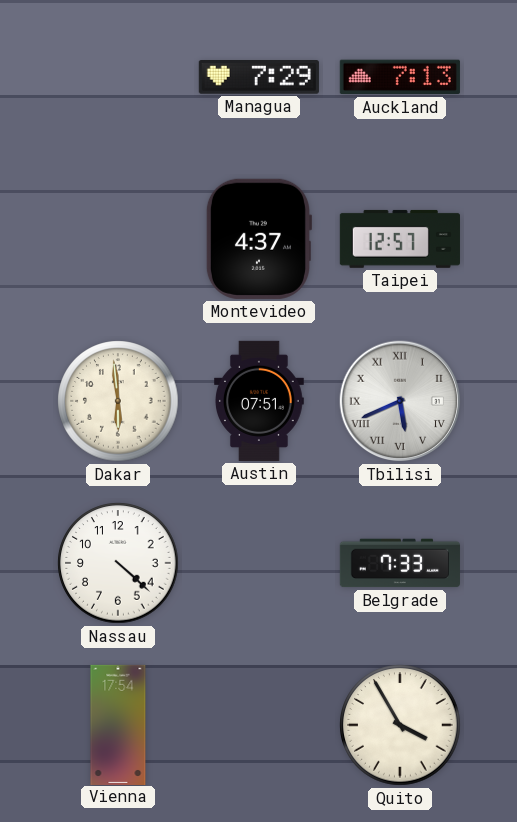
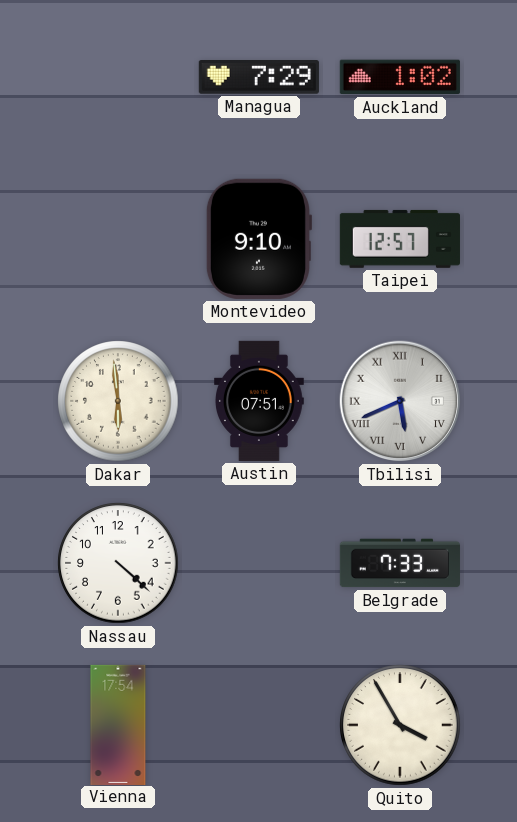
Auckland: 7:13 -> 1:02 (400, 77)
Montevideo: 4:37 -> 9:10 (258, 239)
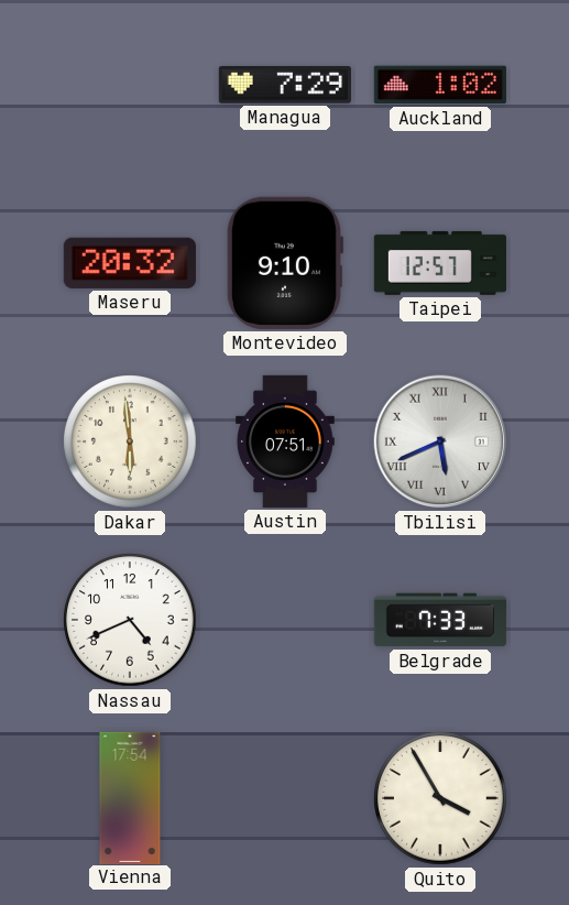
Maseru: none -> 20:32 (130, 263)
Nassau: 4:22 -> 4:41 (130, 620)
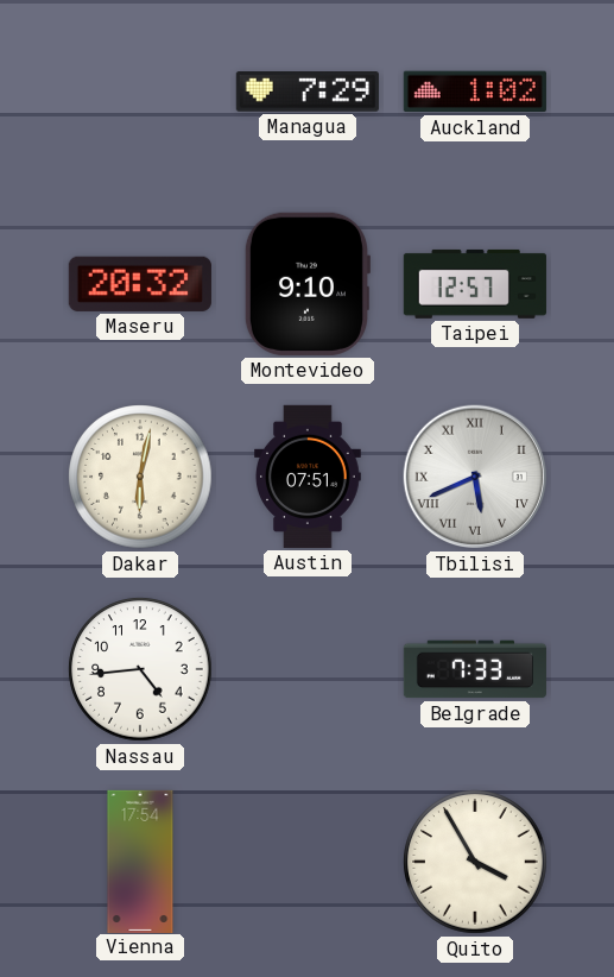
Dakar: 5:59 -> 6:02 (140, 477)
Nassau: 4:41 -> 4:44 (140, 669)
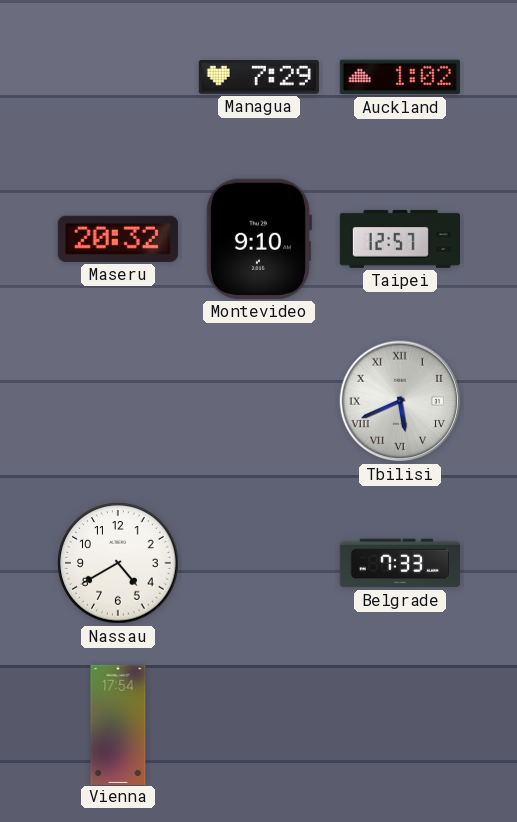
Dakar: 6:02 -> none (140, 477)
Austin: 07:51 -> none (309, 477)
Nassau: 4:44 -> 4:40 (118, 563)
Quito: 3:55 -> none (475, 862)
